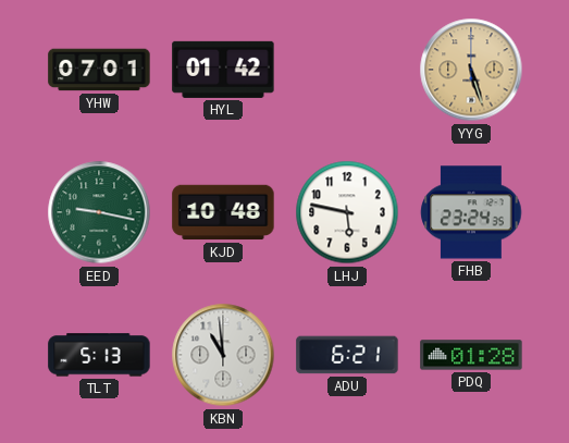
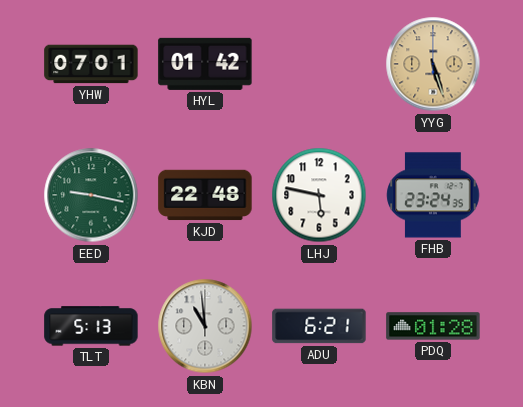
KJD: 10:48 -> 22:48 (205, 195)
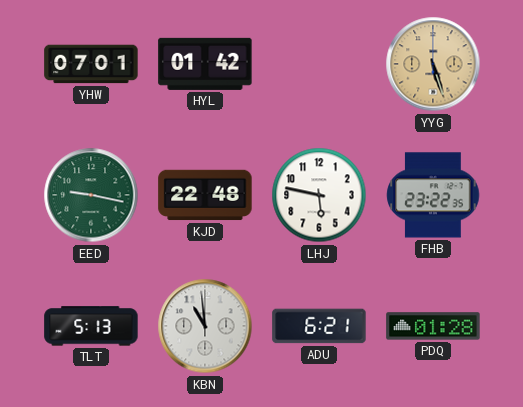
FHB: 23:24 -> 23:22 (433, 195)
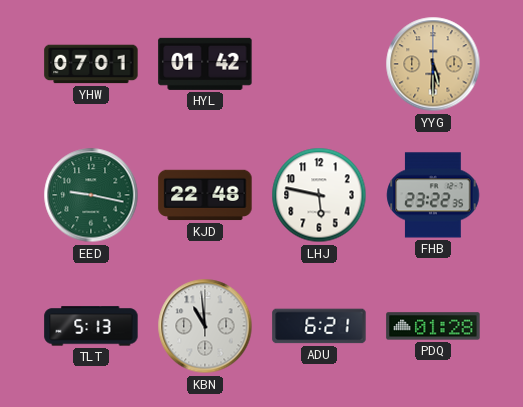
YYG: 5:27 -> 5:30 (433, 64)
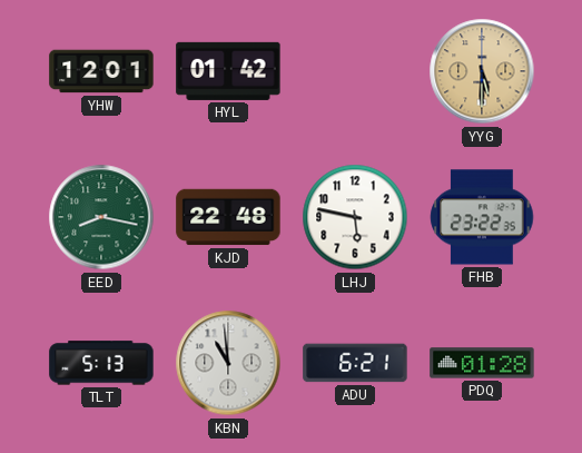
YHW: 07:01 -> 12:01 (101, 71)
EED: 9:17 -> 8:17 (101, 217)
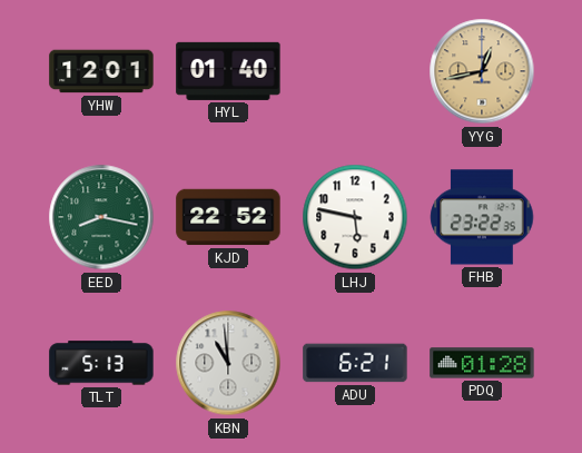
HYL: 01:42 -> 01:40 (228, 71)
YYG: 5:30 -> 12:43 (482, 71)
KJD: 22:48 -> 22:52 (228, 217)
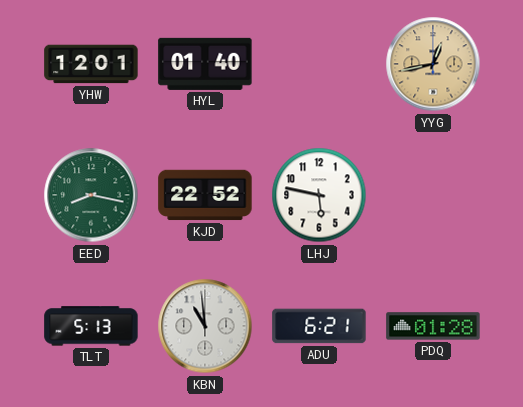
FHB: 23:22 -> none (482, 217)
